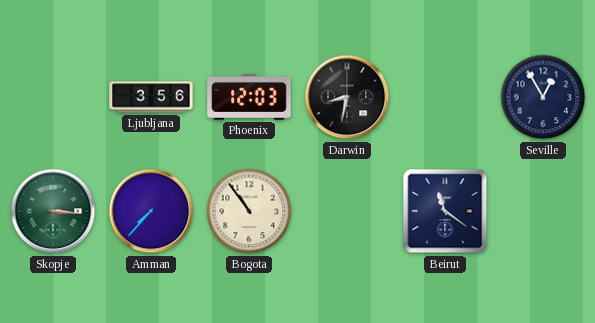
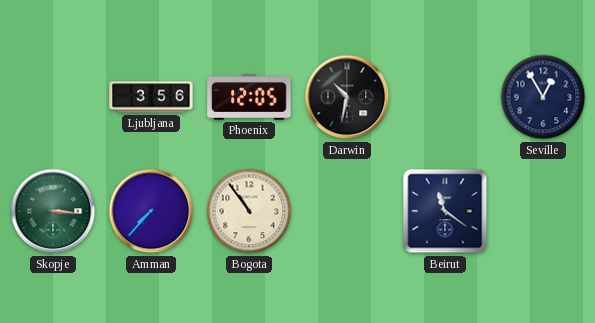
Phoenix: 12:03 -> 12:05 (249, 98)
Darwin: 8:32 -> 10:32 (347, 97)
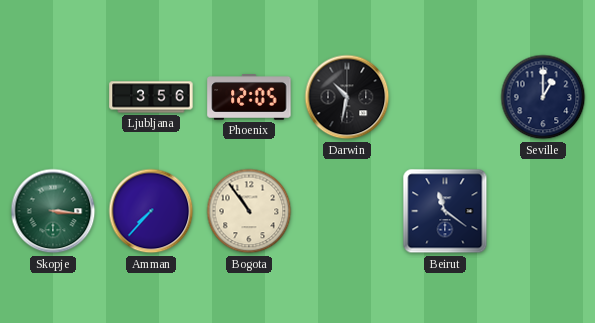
Seville: 12:55 -> 1:00 (543, 97)
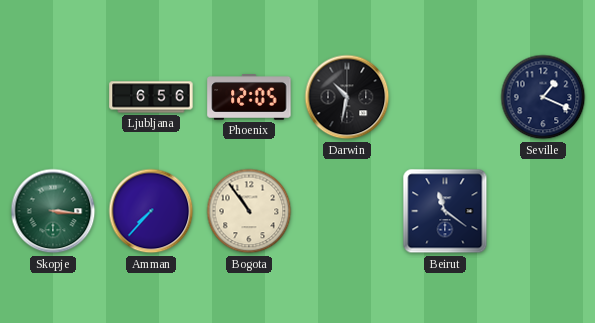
Ljubljana: 3:56 -> 6:56 (151, 97)
Seville: 1:00 -> 1:19 (543, 97)
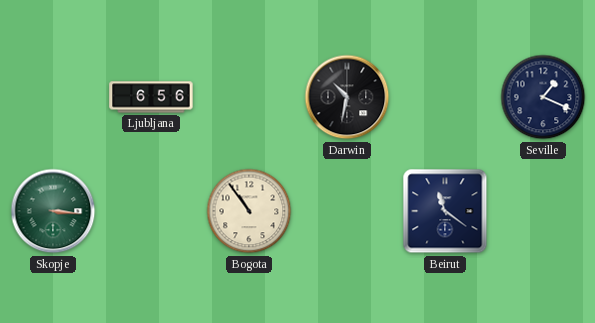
Phoenix: 12:05 -> none (249, 98)
Amman: 7:37 -> none (151, 211)
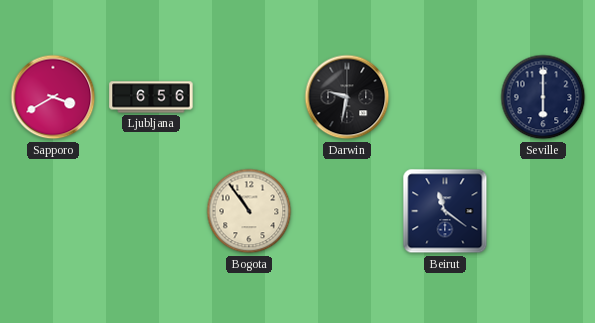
Sapporo: none -> 3:40 (53, 97)
Darwin: 10:32 -> 9:32 (347, 97)
Seville: 1:19 -> 6:00 (543, 97)
Skopje: 3:16 -> none (53, 211)
